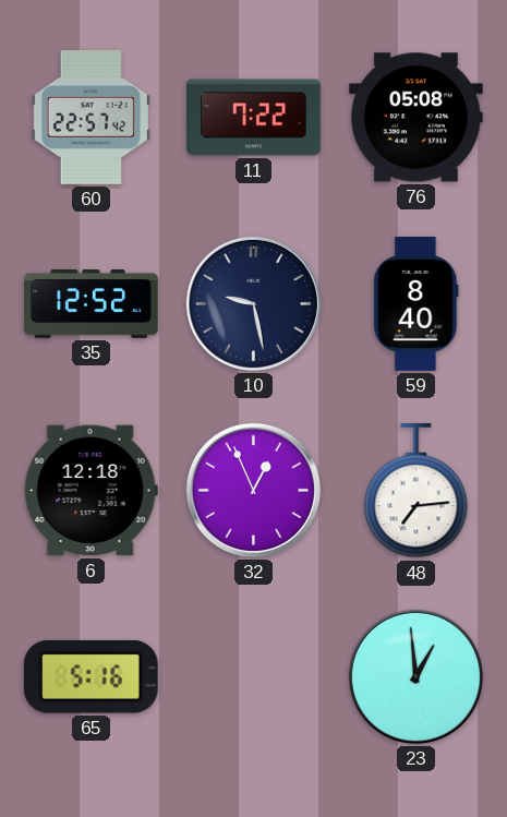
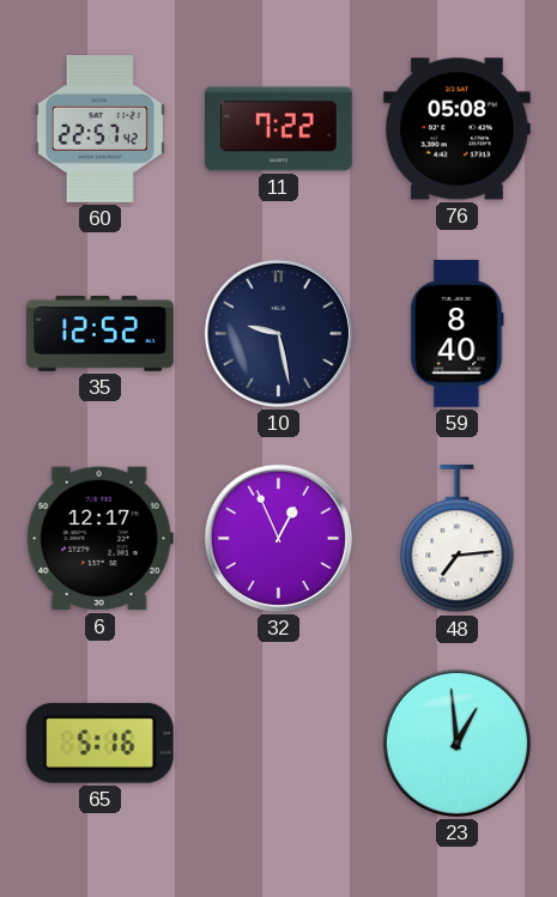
6: 12:18 -> 12:17 (99, 539)
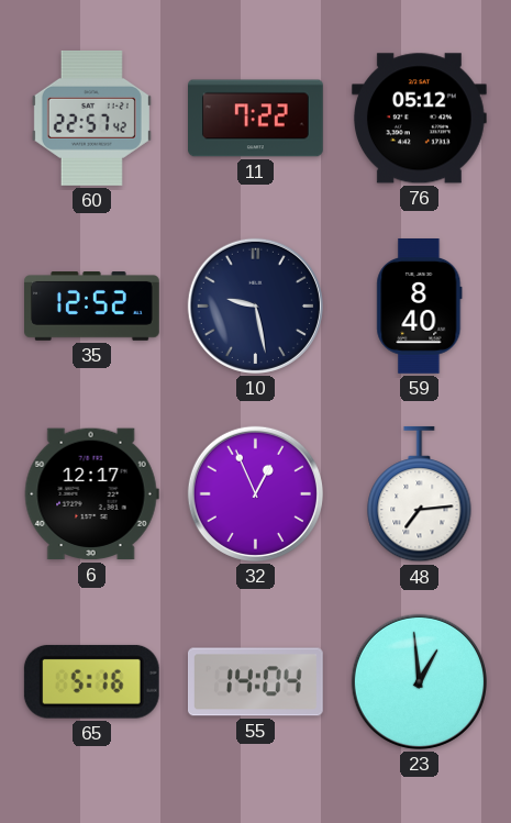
76: 05:08 -> 05:12 (419, 119)
55: none -> 14:04 (255, 682)
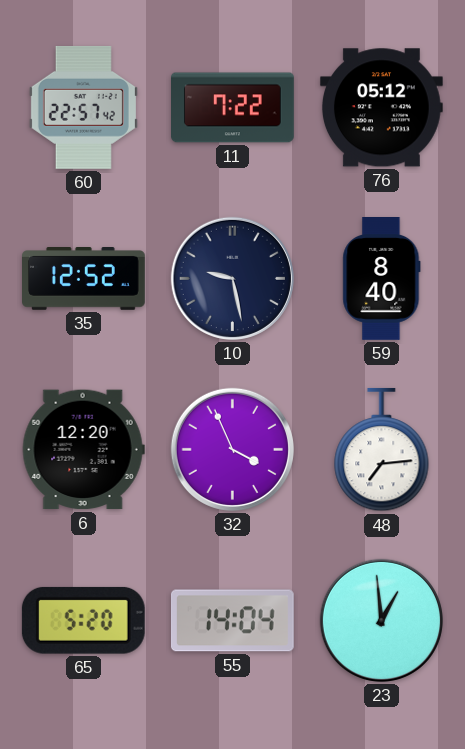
6: 12:17 -> 12:20 (83, 450)
32: 12:56 -> 3:56 (232, 449)
65: 5:16 -> 5:20 (83, 620)
